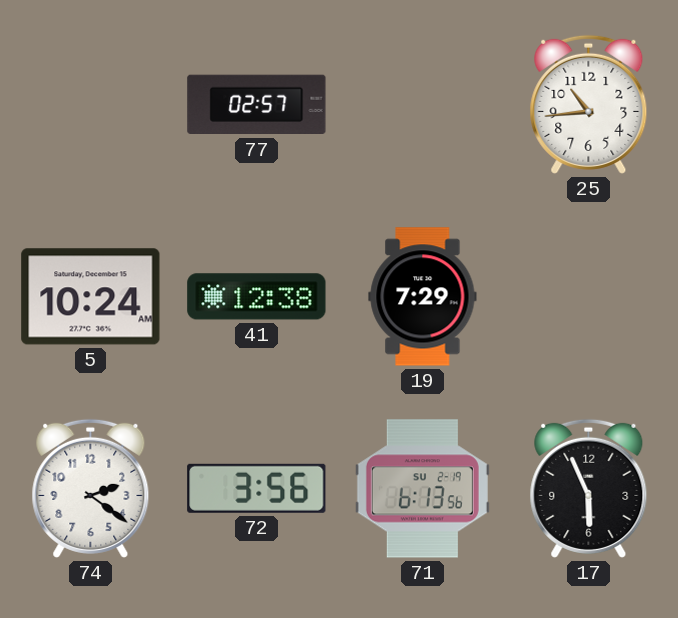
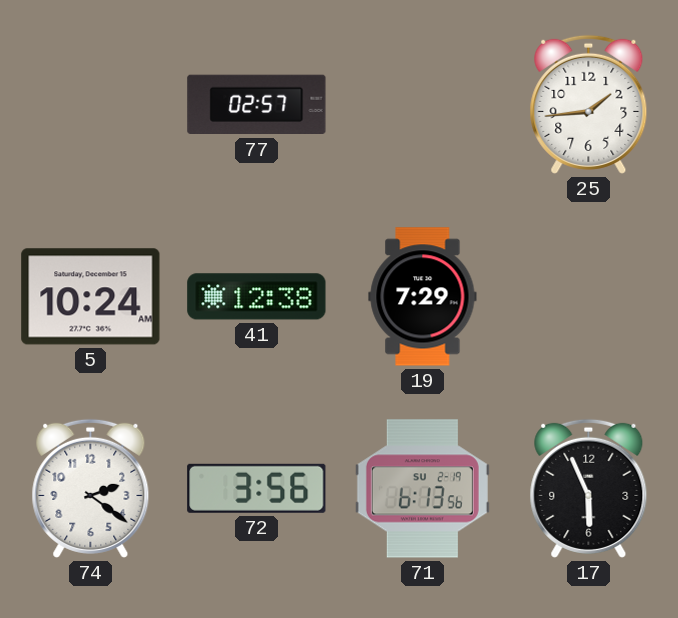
25: 10:44 -> 1:44 (589, 104)
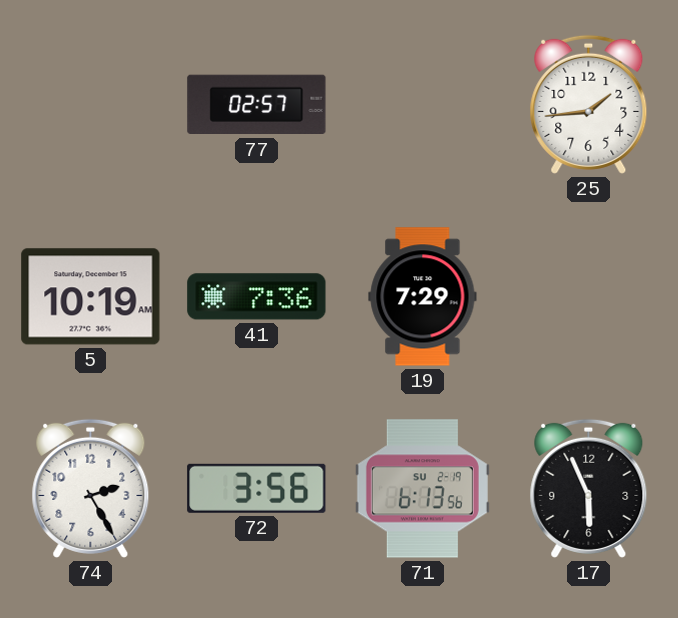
5: 10:24 -> 10:19 (91, 297)
41: 12:38 -> 7:36 (257, 297)
74: 2:21 -> 2:25 (91, 488)
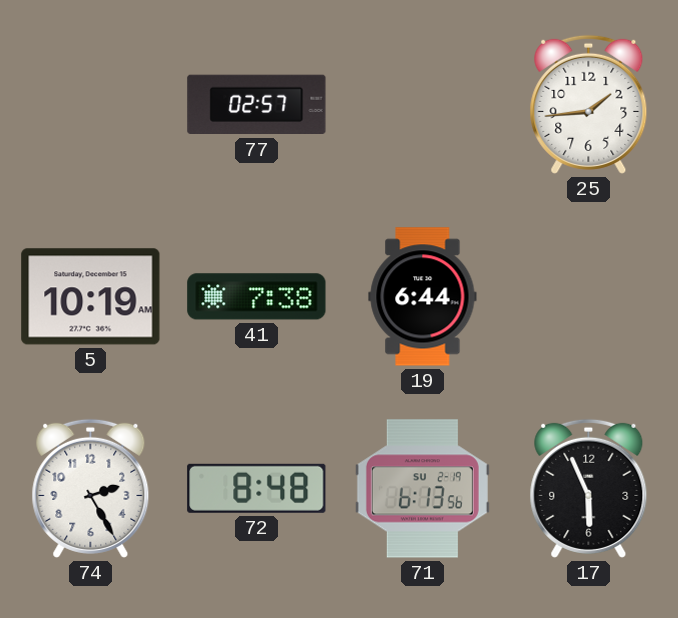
41: 7:36 -> 7:38 (257, 297)
19: 7:29 -> 6:44 (423, 297)
72: 3:56 -> 8:48 (257, 488)
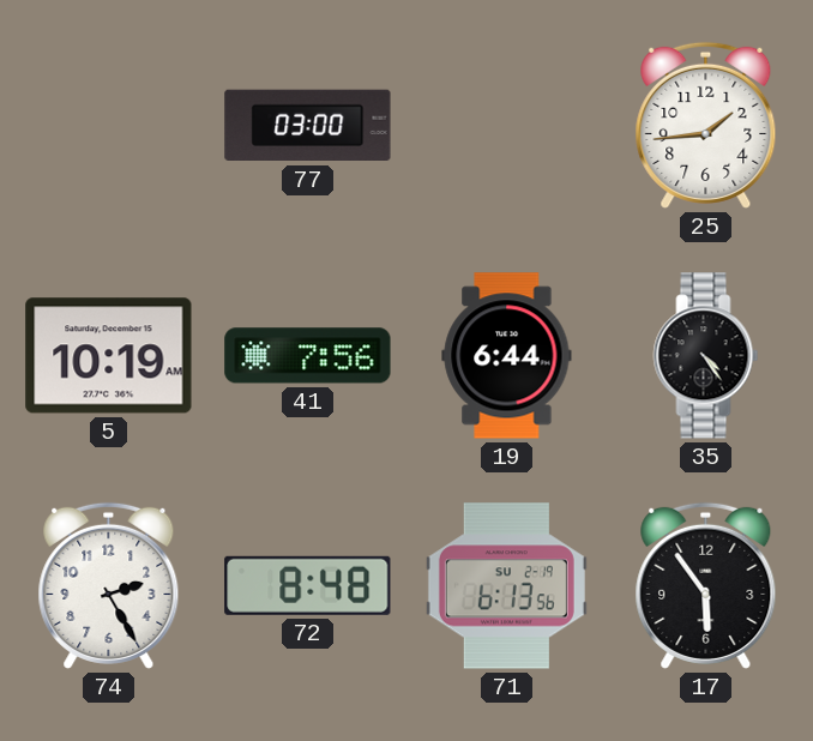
77: 02:57 -> 03:00 (308, 126)
41: 7:38 -> 7:56 (308, 356)
35: none -> 4:24 (706, 356)
17: 5:56 -> 5:54 (706, 585)
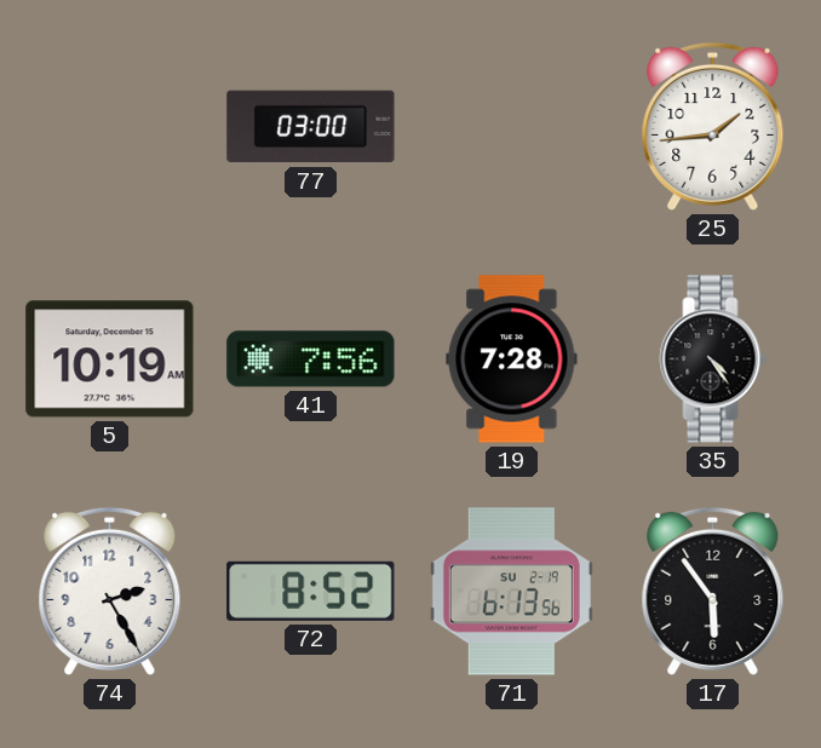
19: 6:44 -> 7:28 (512, 359)
72: 8:48 -> 8:52 (311, 591)
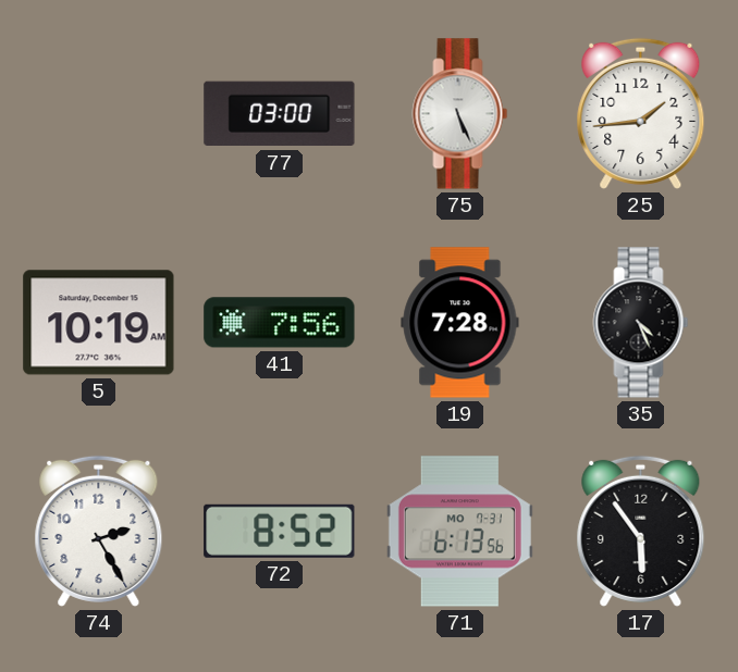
75: none -> 5:26 (460, 114)
35: 4:24 -> 4:26 (641, 323)
71 date: SU 2-19 -> MO 7-31 (459, 532)
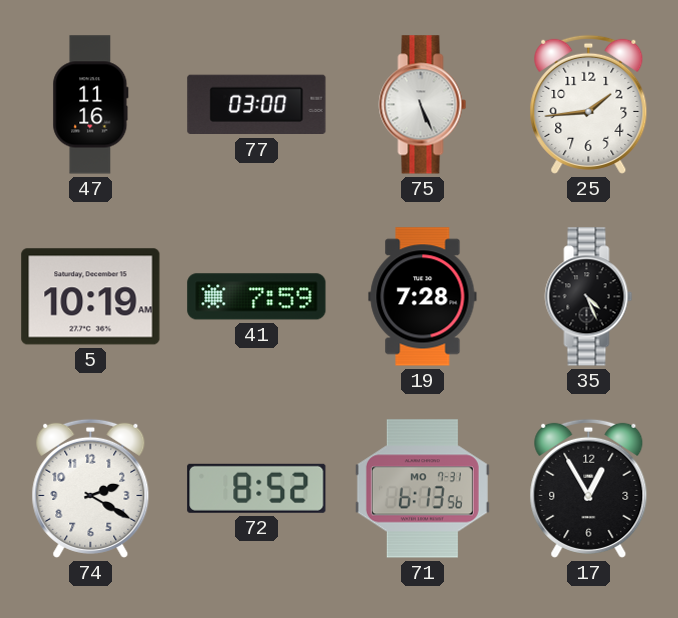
47: none -> 11:16 (91, 105)
41: 7:56 -> 7:59 (257, 297)
74: 2:25 -> 2:20 (91, 488)
17: 5:54 -> 12:55 (589, 488)
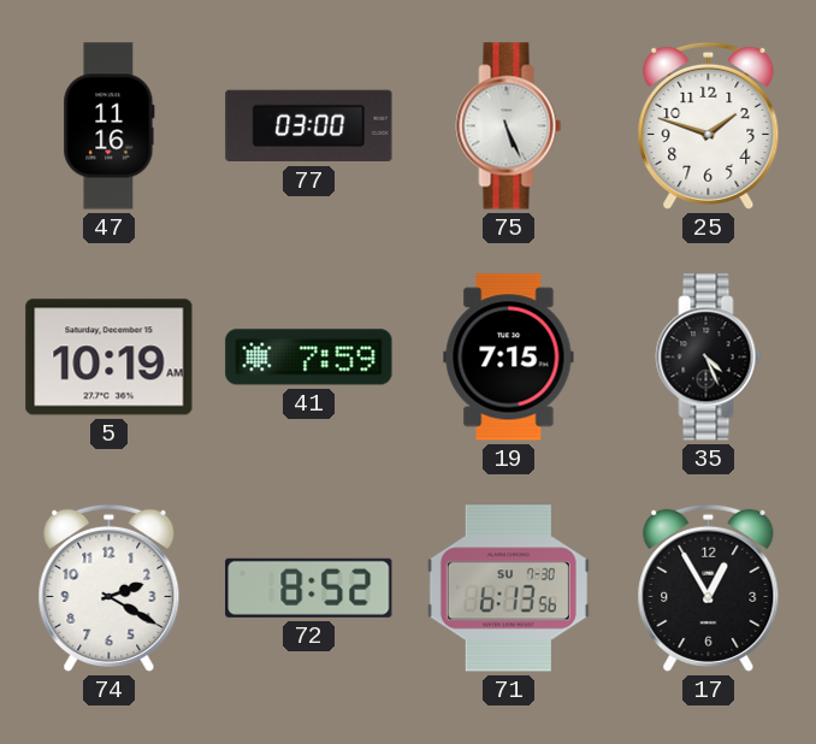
25: 1:44 -> 1:48 (709, 125)
19: 7:28 -> 7:15 (509, 358)
71 date: MO 7-31 -> SU 7-30 (508, 589)
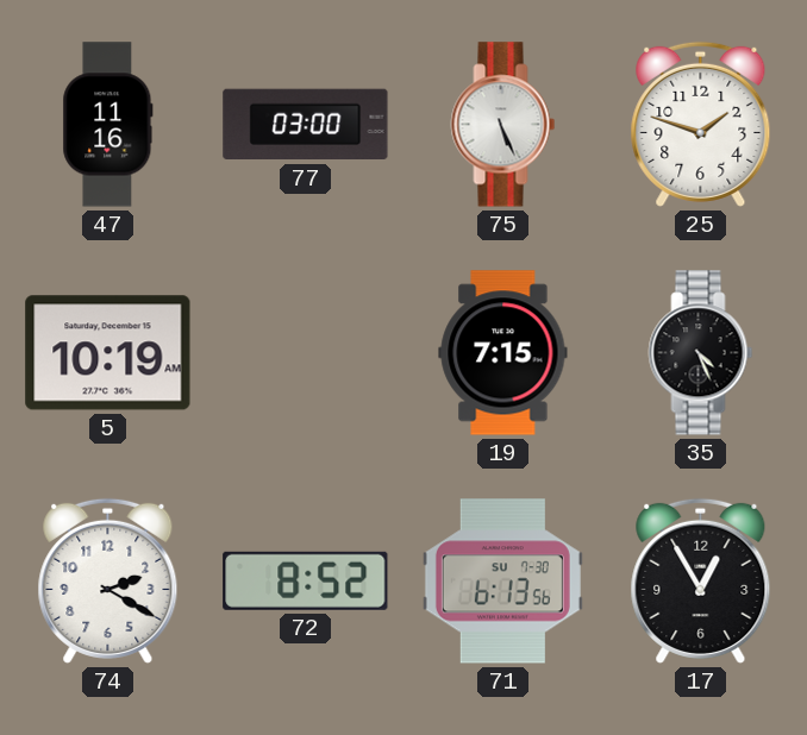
41: 7:59 -> none (309, 358)
